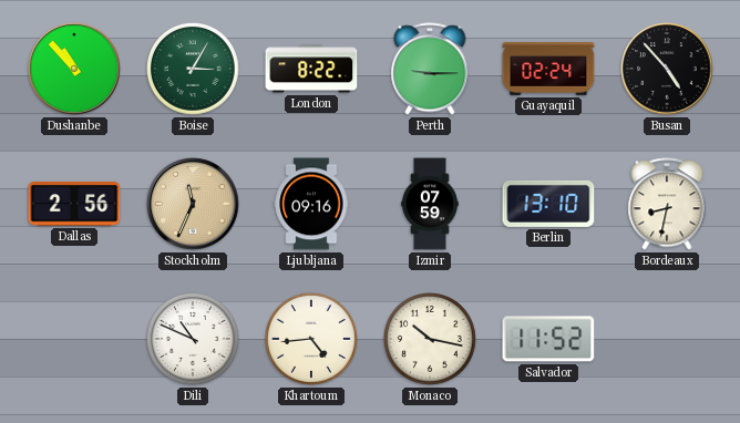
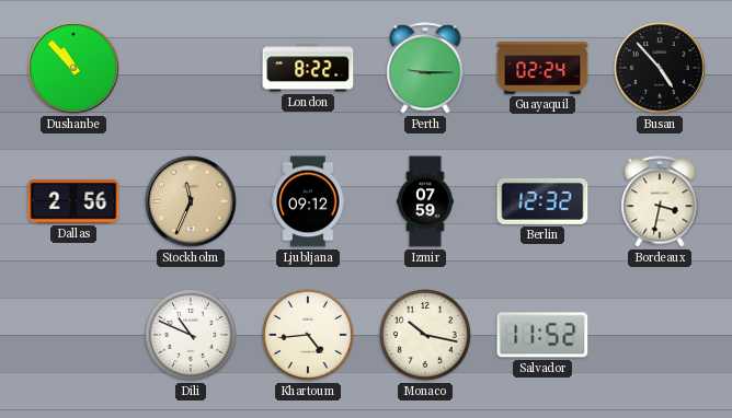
Boise: 3:05 -> none (194, 70)
Ljubljana: 09:16 -> 09:12 (308, 201)
Berlin: 13:10 -> 12:32 (542, 201)
Bordeaux: 8:32 -> 3:32 (660, 201)
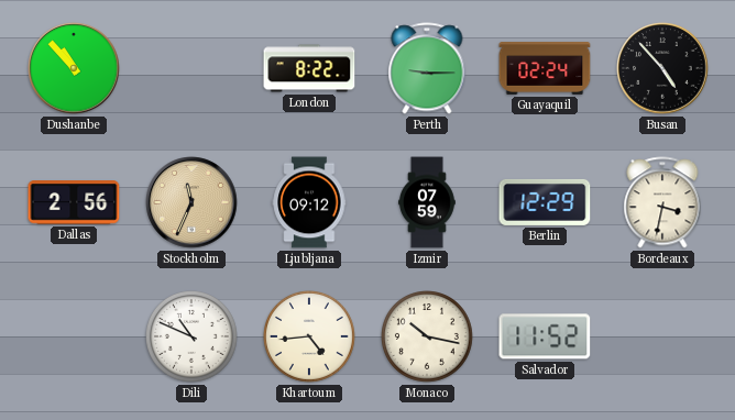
Berlin: 12:32 -> 12:29 (545, 202)
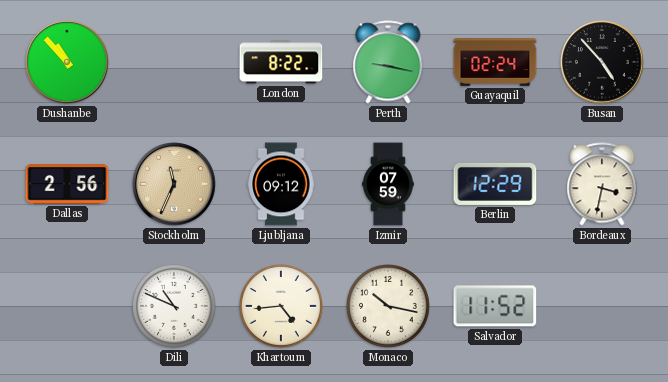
Perth: 9:15 -> 9:17 (388, 62)
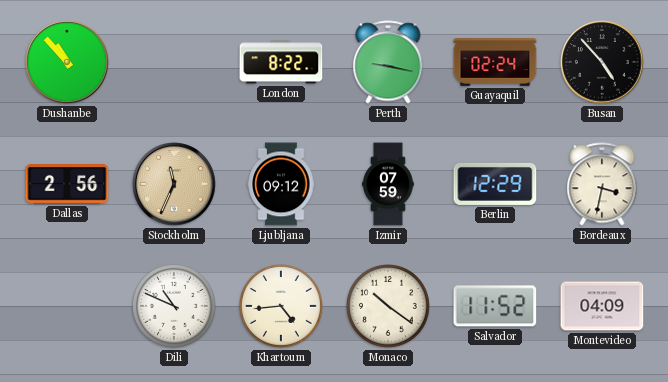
Monaco: 10:17 -> 10:21 (389, 307)
Montevideo: none -> 04:09 (602, 306)
